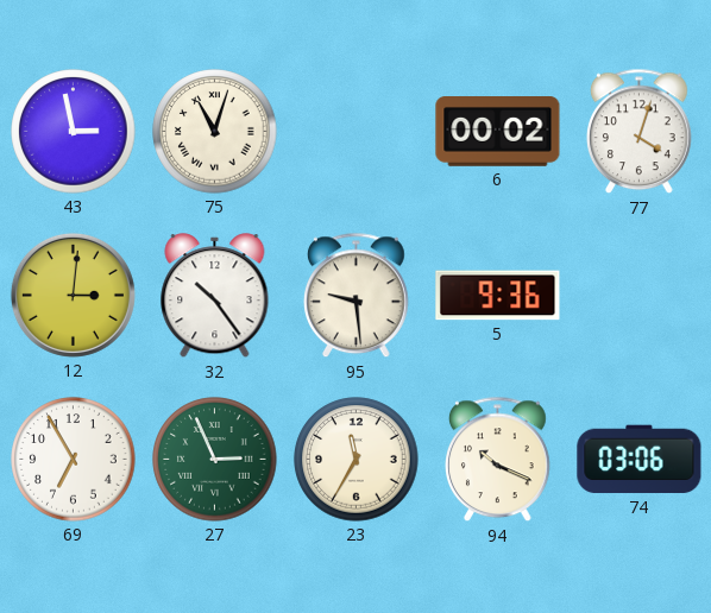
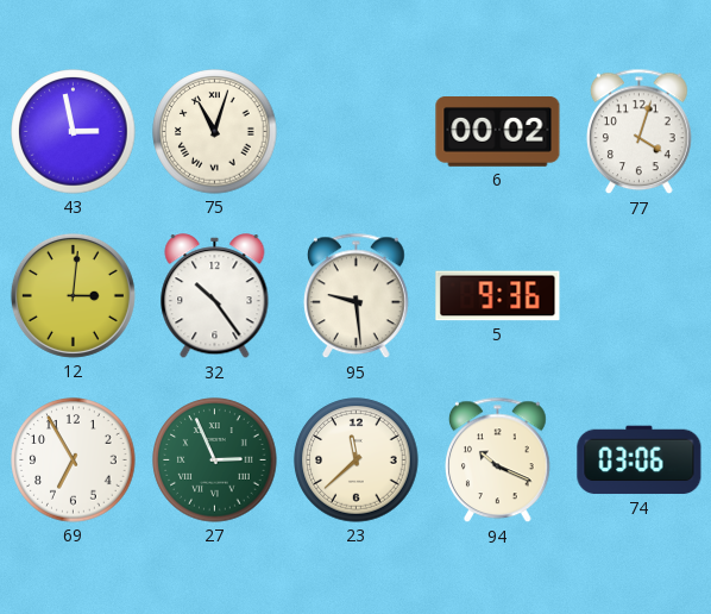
23: 11:35 -> 11:38 (357, 460)
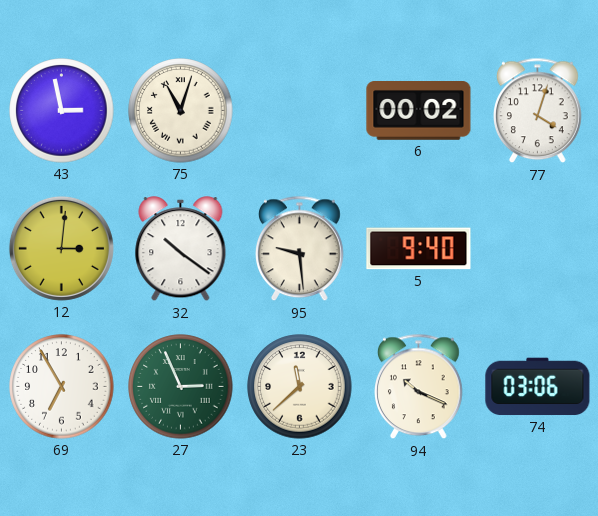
32: 10:24 -> 10:21 (181, 249)
5: 9:36 -> 9:40 (419, 249)
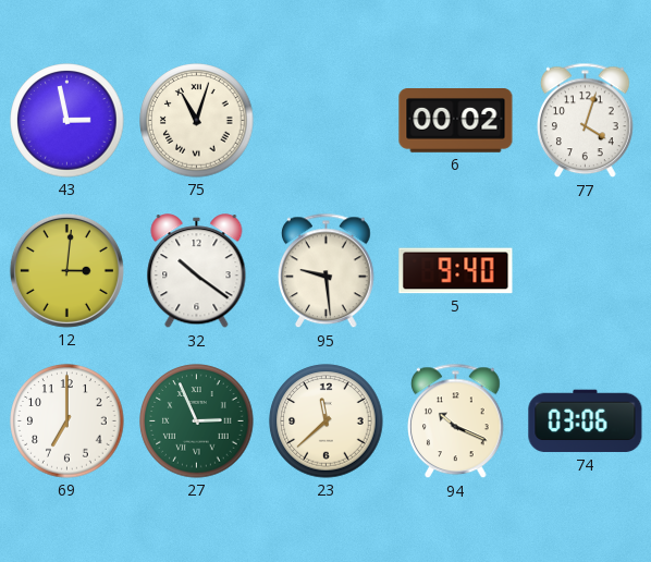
69: 6:55 -> 7:00 (67, 421)
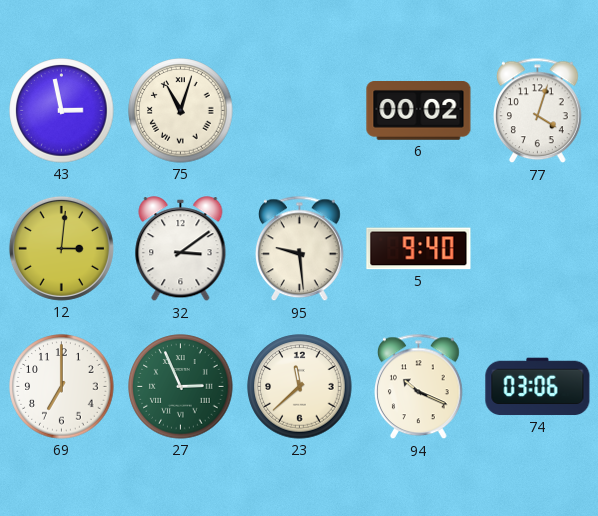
32: 10:21 -> 3:09 (181, 249)
